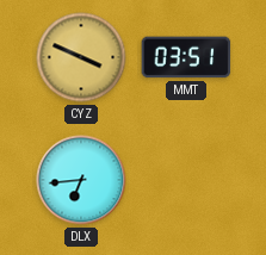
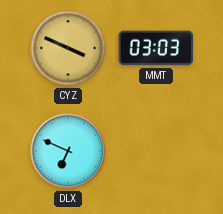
MMT: 03:51 -> 03:03 (156, 48)
DLX: 6:44 -> 6:49 (68, 151)
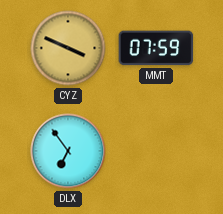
MMT: 03:03 -> 07:59 (156, 48)
DLX: 6:49 -> 6:54 (68, 151)
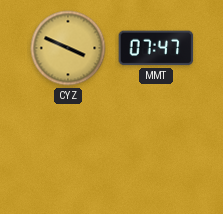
MMT: 07:59 -> 07:47 (156, 48)
DLX: 6:54 -> none (68, 151)
